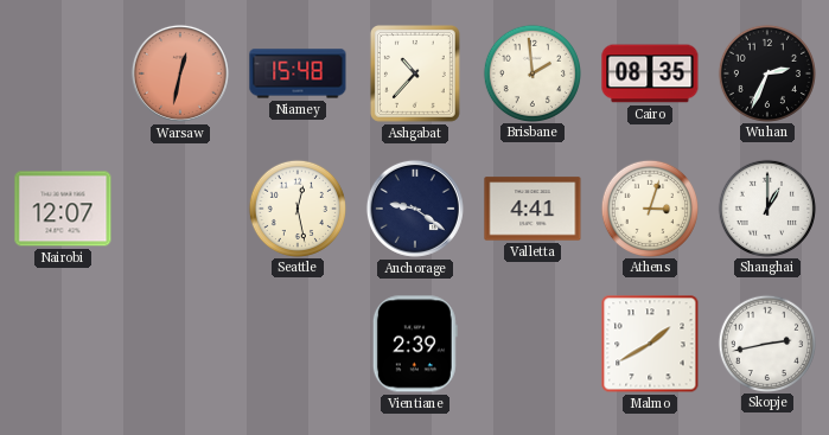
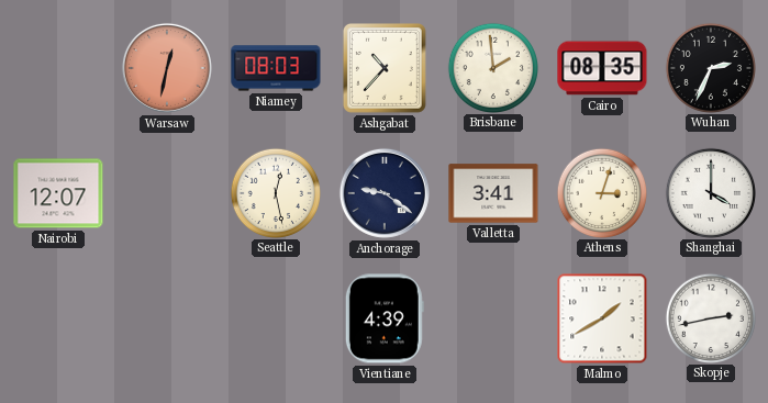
Niamey: 15:48 -> 08:03 (276, 68)
Valletta: 4:41 -> 3:41 (493, 193)
Shanghai: 1:00 -> 4:00 (710, 192)
Vientiane: 2:39 -> 4:39 (385, 318)
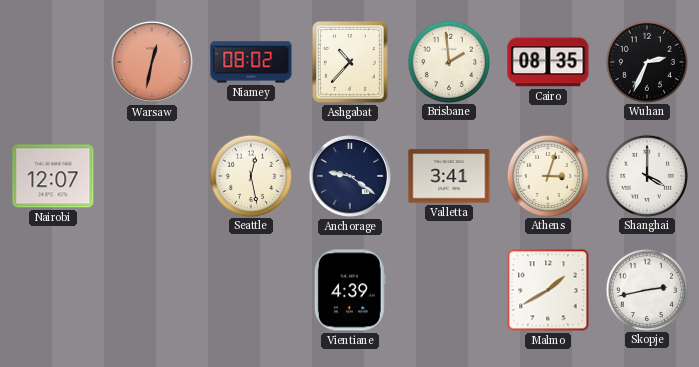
Niamey: 08:03 -> 08:02 (251, 62)
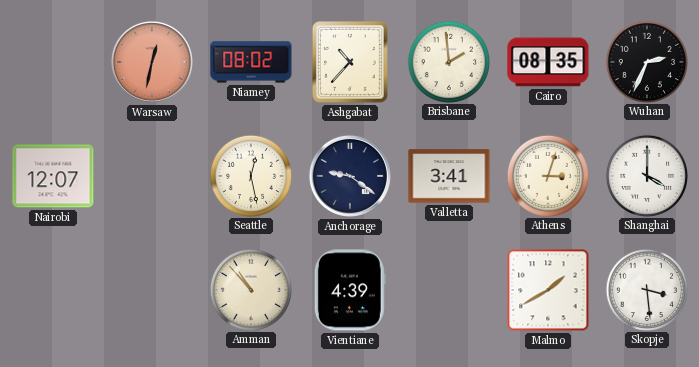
Amman: none -> 10:53 (250, 289)
Skopje: 2:43 -> 3:29 (646, 289)
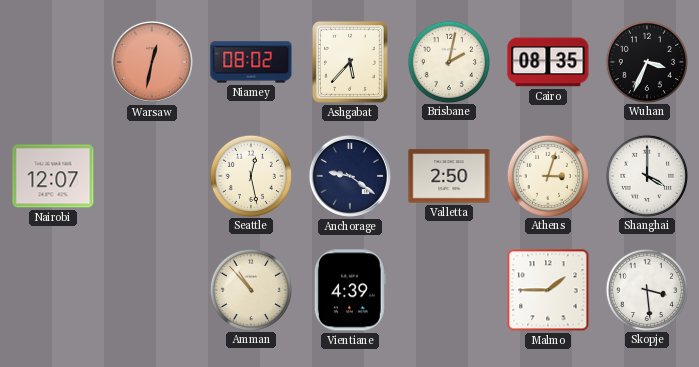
Ashgabat: 10:37 -> 5:37 (350, 62)
Brisbane: 1:59 -> 2:02 (448, 61)
Wuhan: 2:34 -> 3:34 (646, 61)
Valletta: 3:41 -> 2:50 (449, 176)
Malmo: 1:40 -> 1:45 (548, 290)
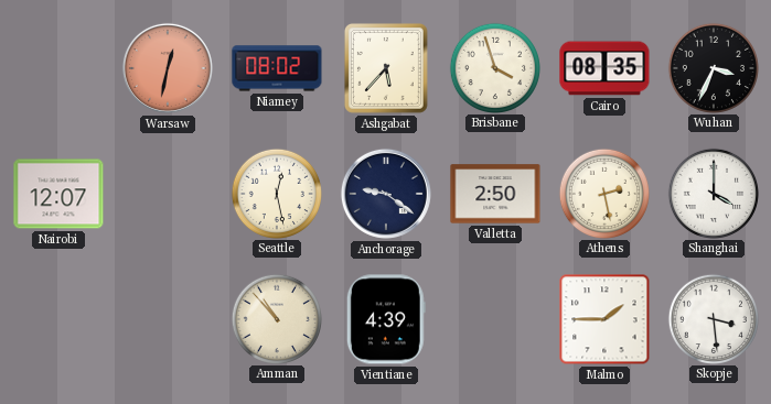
Brisbane: 2:02 -> 3:57 (494, 67)
Athens: 3:03 -> 2:28 (603, 193)
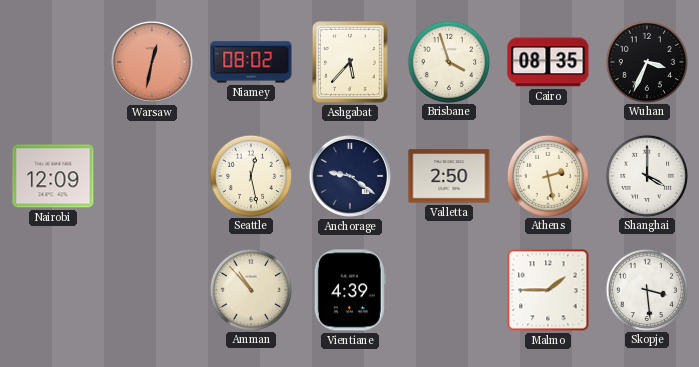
Nairobi: 12:07 -> 12:09 (53, 176)
